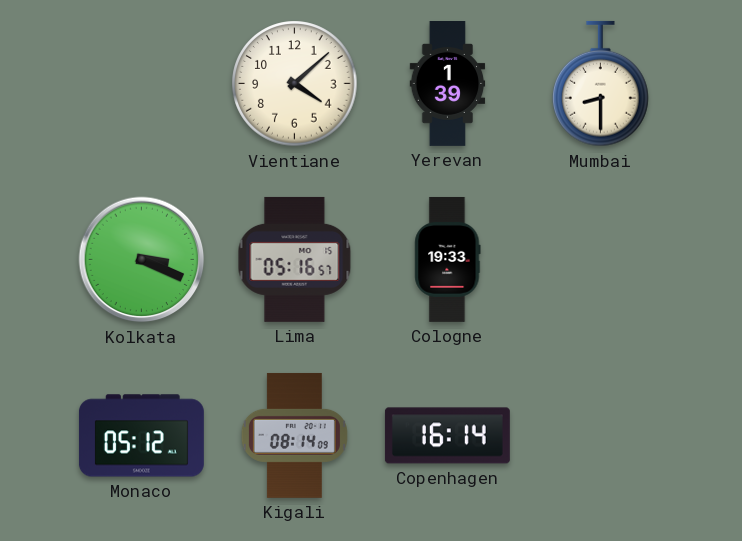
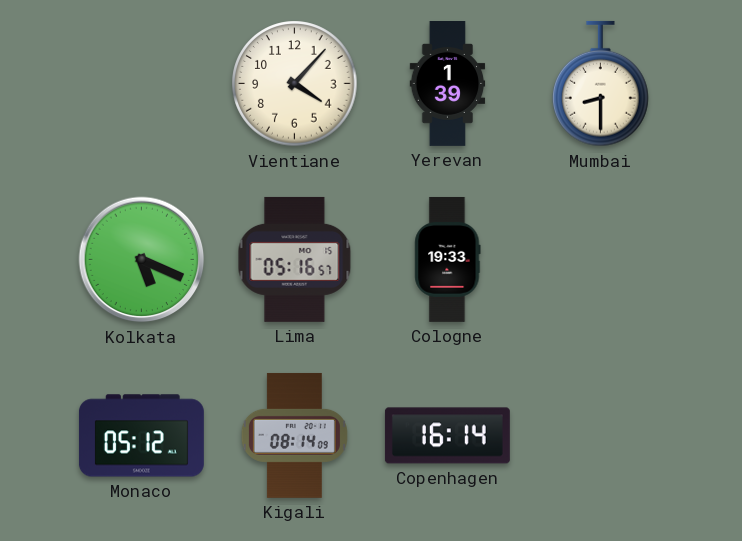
Vientiane: 4:08 -> 4:07 (295, 84)
Kolkata: 3:19 -> 5:19 (142, 260)
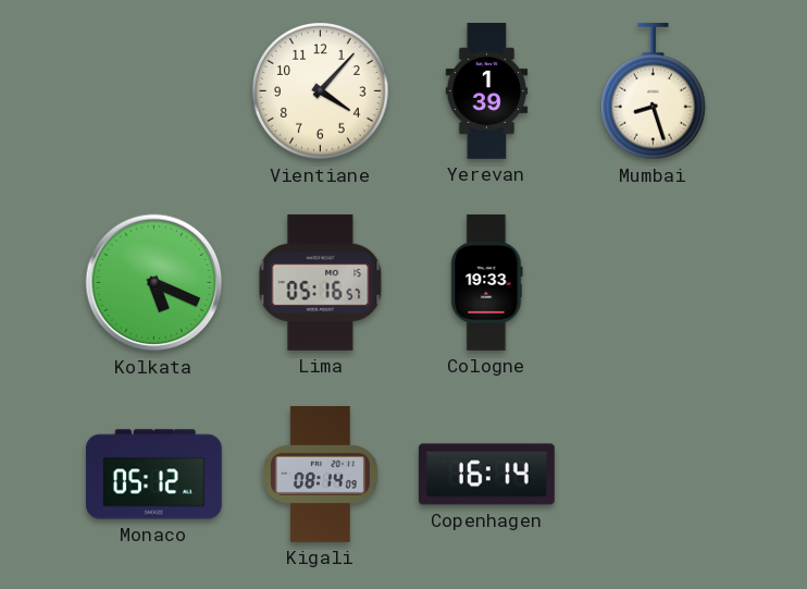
Mumbai: 8:30 -> 8:27 (654, 91)
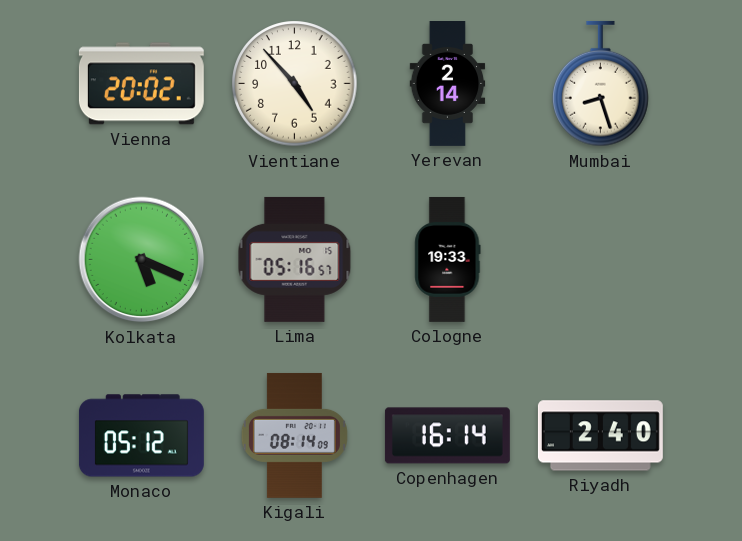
Vienna: none -> 20:02 (141, 84)
Vientiane: 4:07 -> 4:53 (295, 84)
Yerevan: 1:39 -> 2:14 (448, 84)
Riyadh: none -> 2:40 (600, 436)
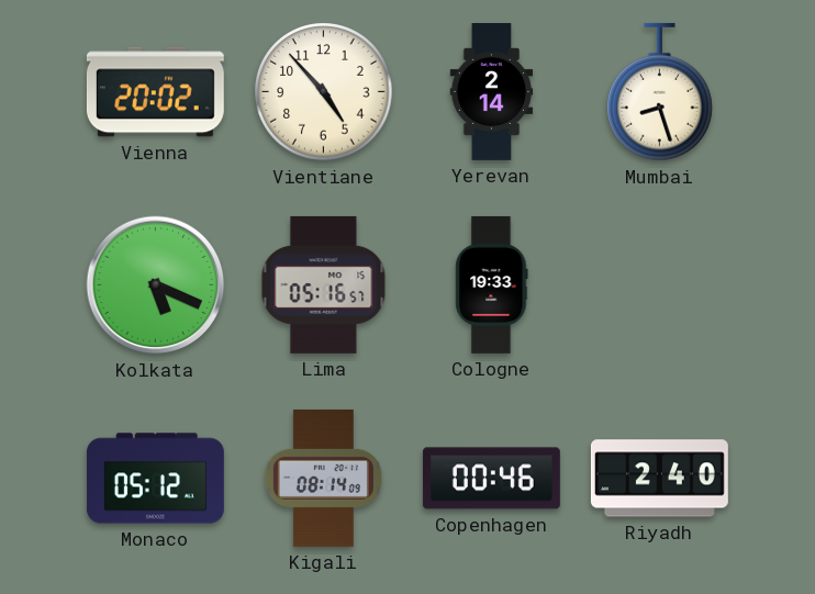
Copenhagen: 16:14 -> 00:46 (491, 479)
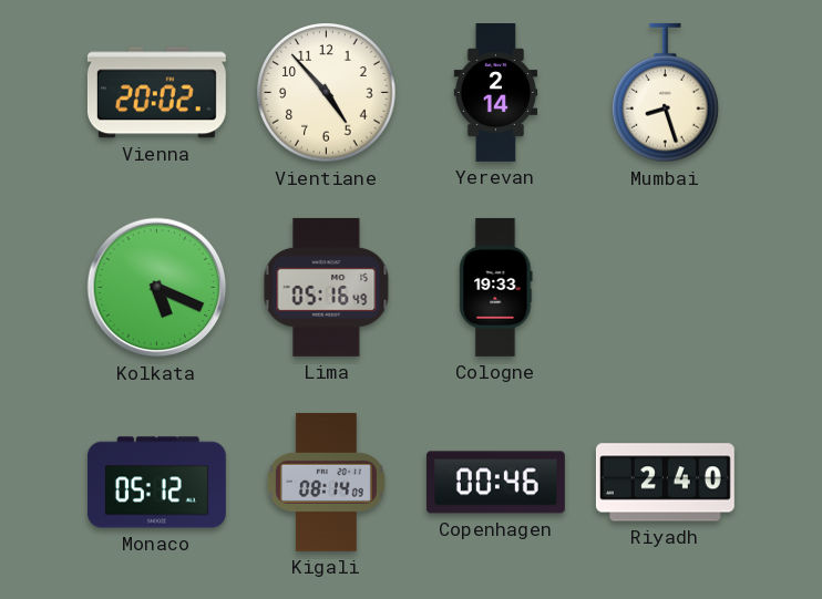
Lima: 05:16:57 -> 05:16:49 (327, 287)
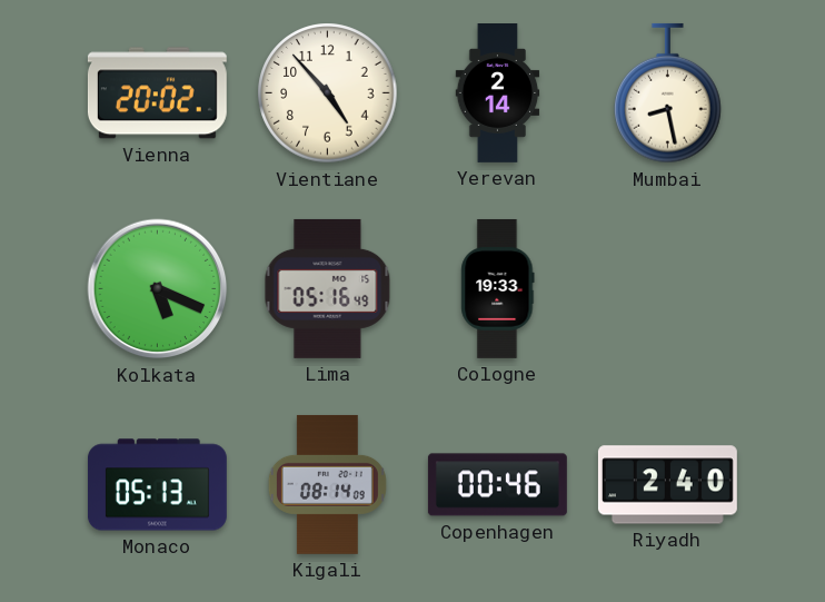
Mumbai: 8:27 -> 8:28 (668, 93)
Monaco: 05:12 -> 05:13 (157, 485)
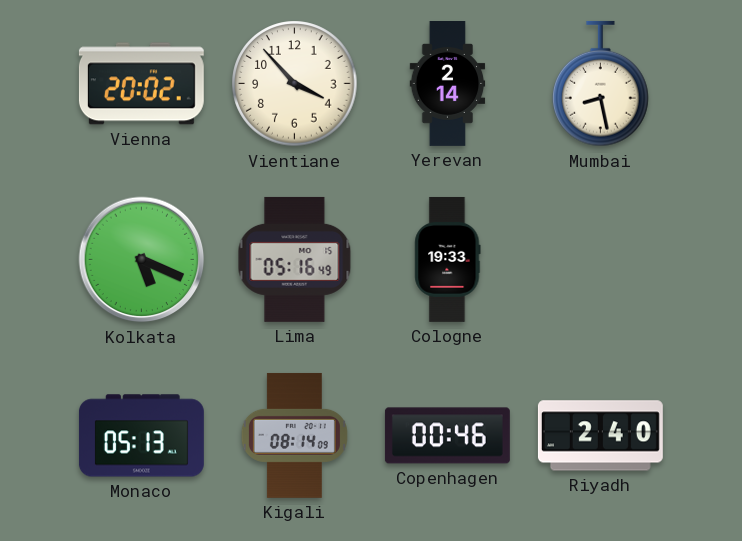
Vientiane: 4:53 -> 3:53 (295, 84)
